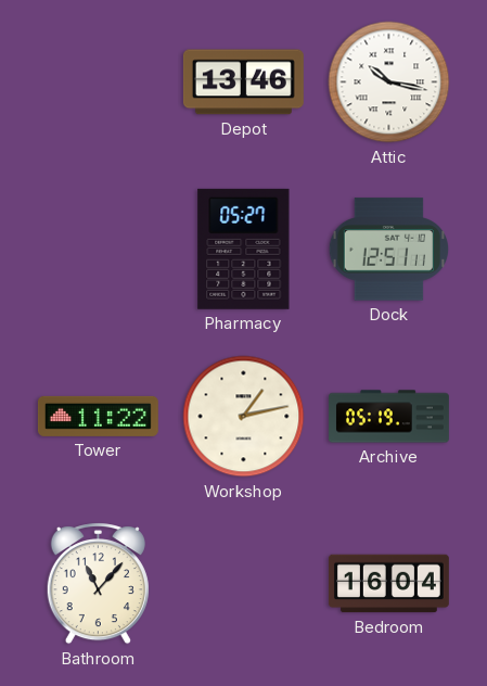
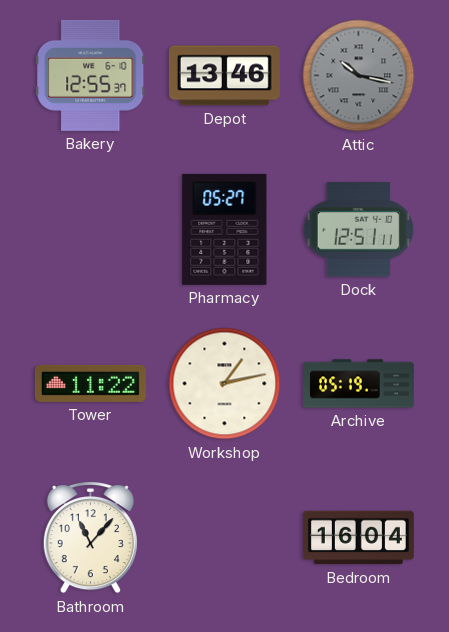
Bakery: none -> 12:55 (91, 75)
Attic dial: white -> grey (359, 76)
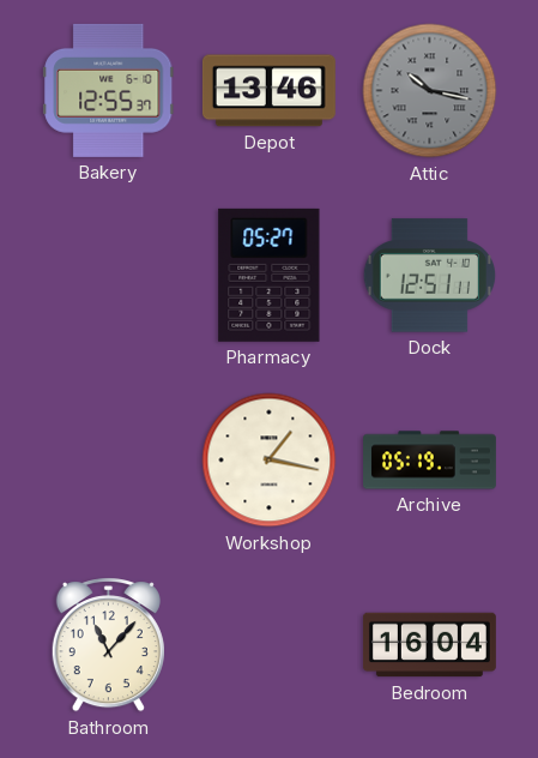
Tower: 11:22 -> none (90, 383)
Workshop: 1:13 -> 1:17 (270, 461)
